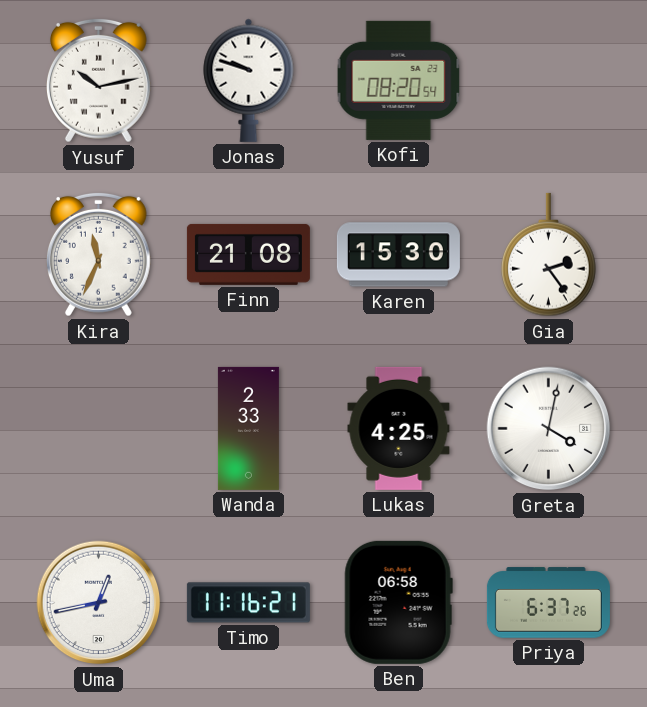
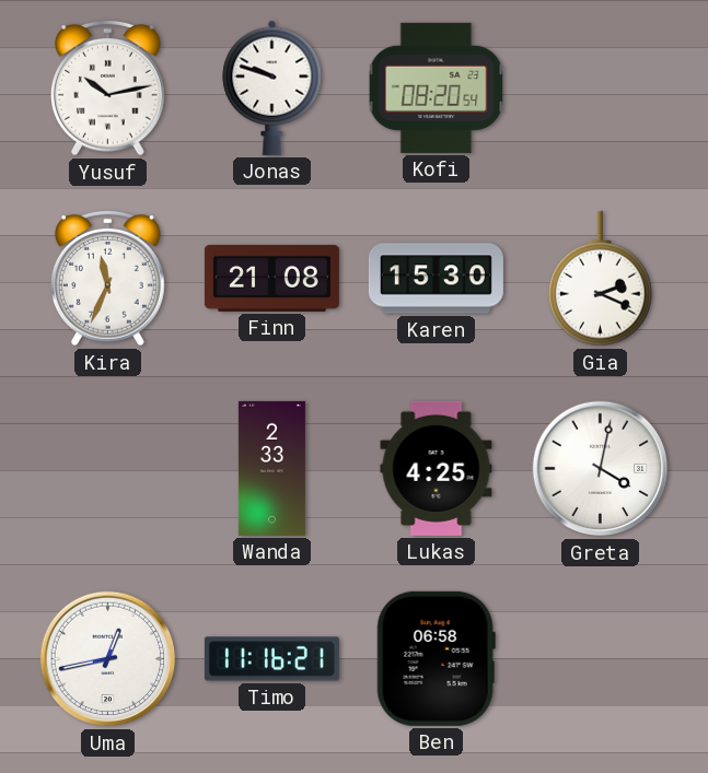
Gia: 2:24 -> 2:19 (601, 279)
Priya: 6:37 -> none (548, 603)
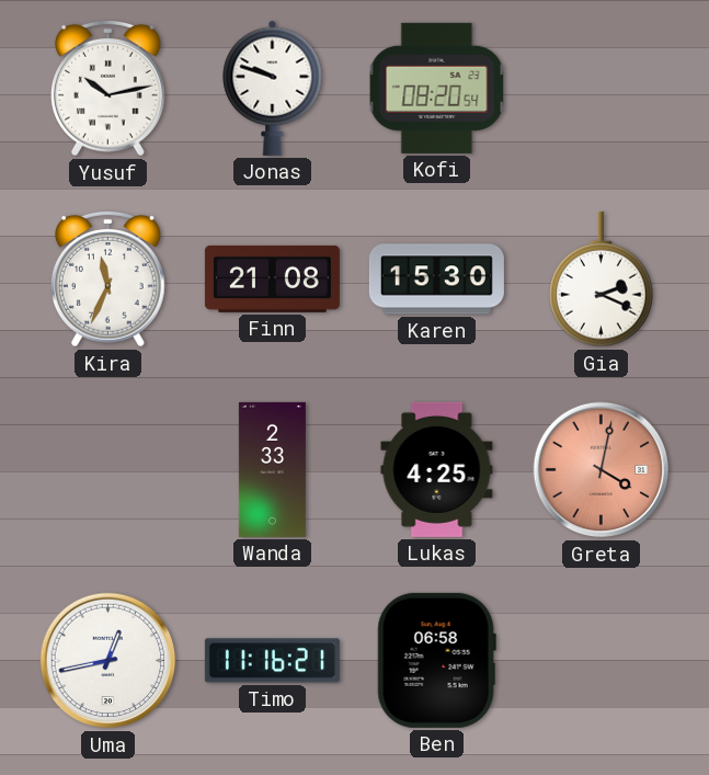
Greta dial: white -> salmon (602, 470)
